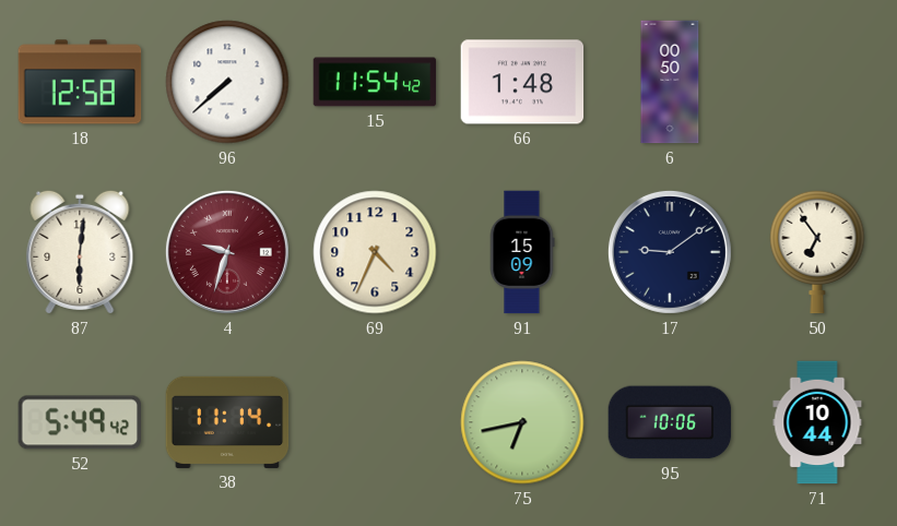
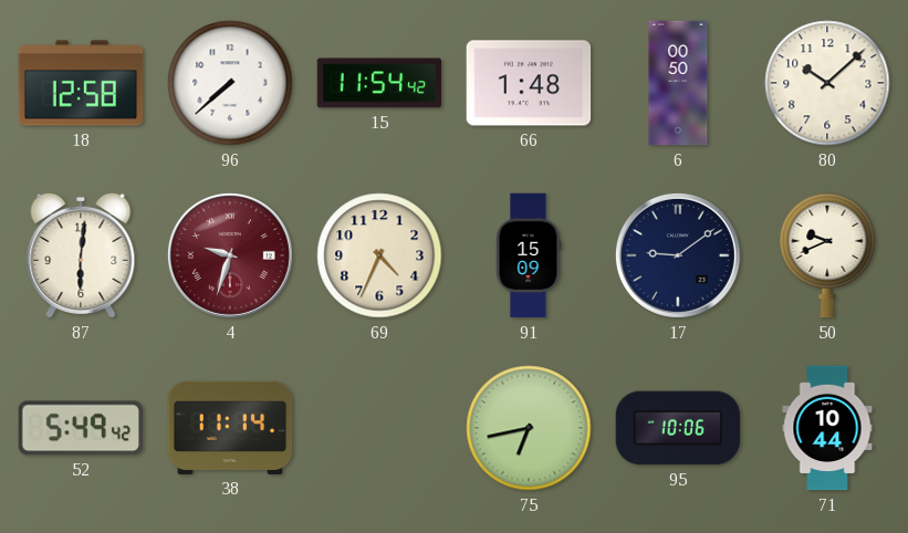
80: none -> 10:08 (827, 83)
50: 6:54 -> 9:41 (827, 255)
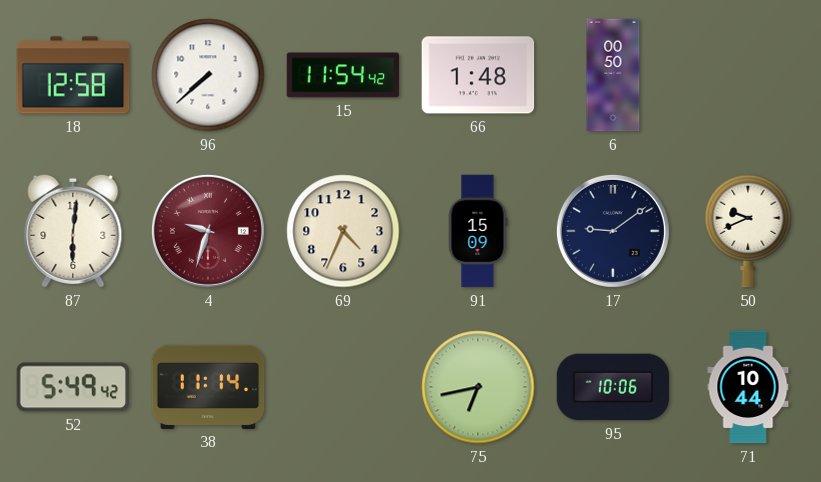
80: 10:08 -> none (827, 83)
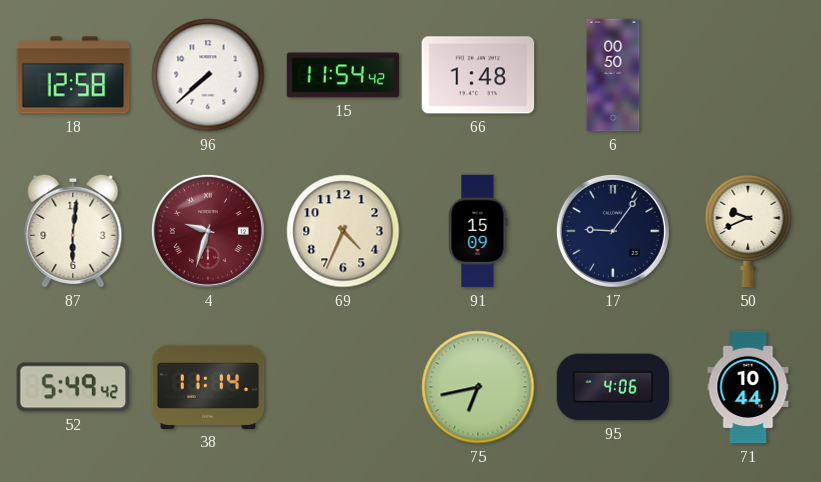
17: 9:09 -> 9:06 (613, 231)
95: 10:06 -> 4:06 (613, 387)
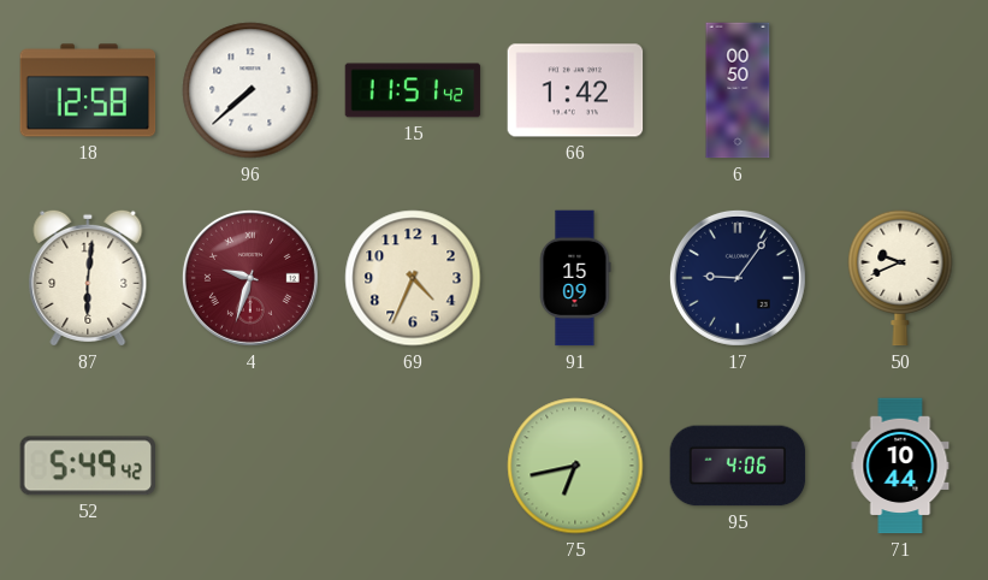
15: 11:54 -> 11:51 (413, 90)
66: 1:48 -> 1:42 (575, 90)
38: 11:14 -> none (208, 387)
